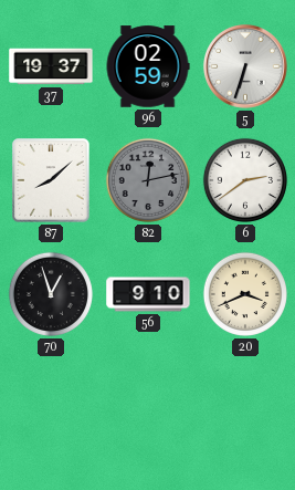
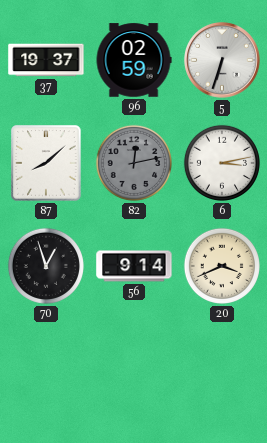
6: 2:39 -> 3:13 (222, 163)
56: 9:10 -> 9:14 (134, 266)
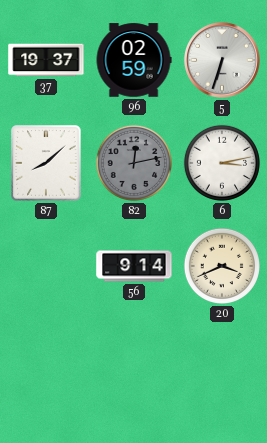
70: 12:57 -> none (46, 266)
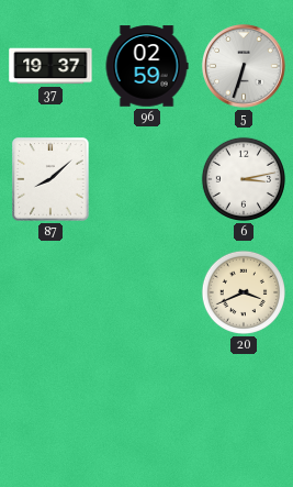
82: 12:13 -> none (134, 163)
56: 9:14 -> none (134, 266)
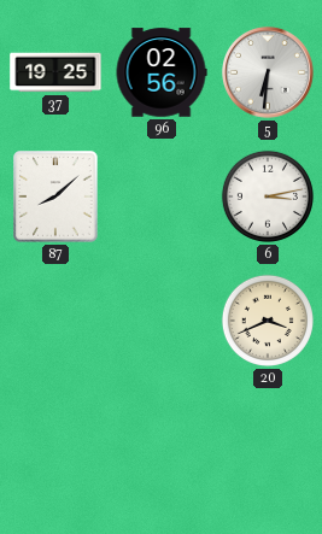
37: 19:37 -> 19:25 (55, 72)
96: 02:59 -> 02:56 (162, 72)
5: 6:33 -> 6:31 (269, 74)
